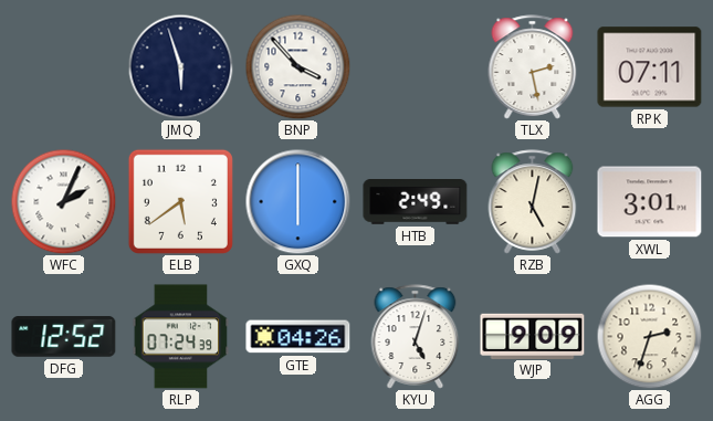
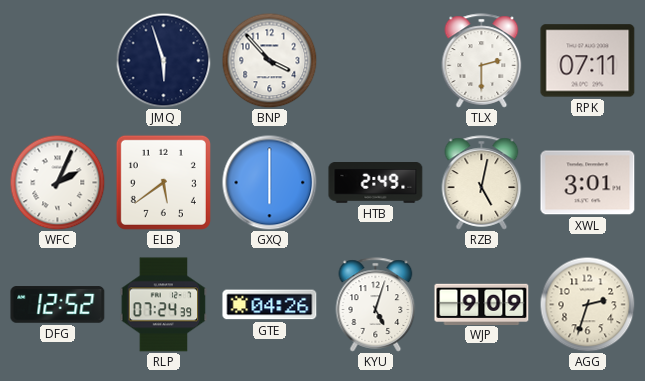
TLX: 2:28 -> 2:30 (482, 61)
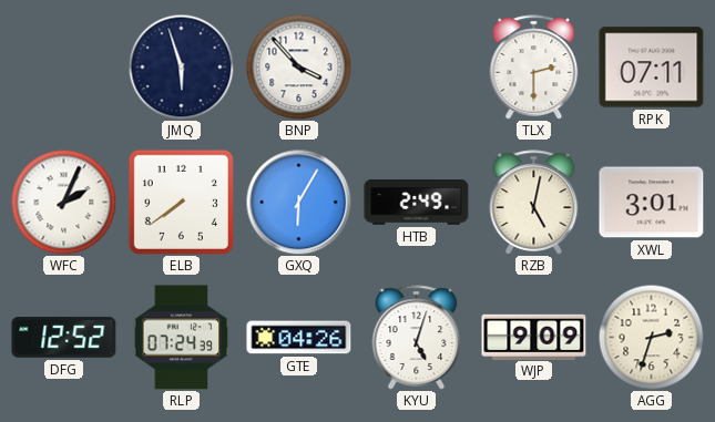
ELB: 5:39 -> 7:39 (181, 202)
GXQ: 6:00 -> 6:05 (298, 202)
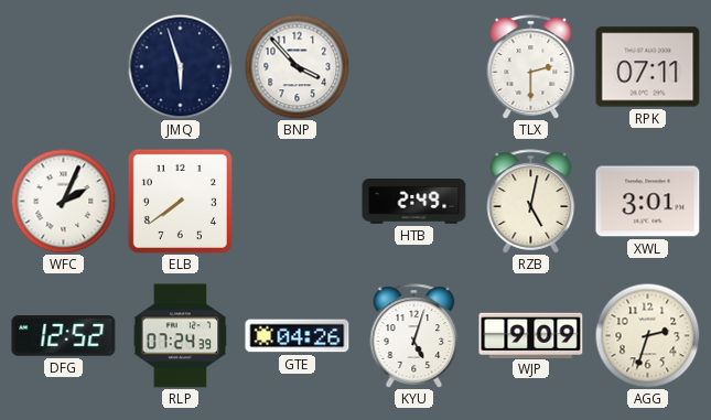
GXQ: 6:05 -> none (298, 202)
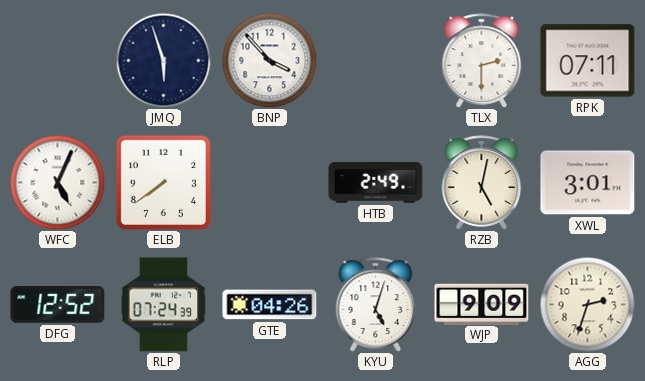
WFC: 2:04 -> 5:04 (57, 182)
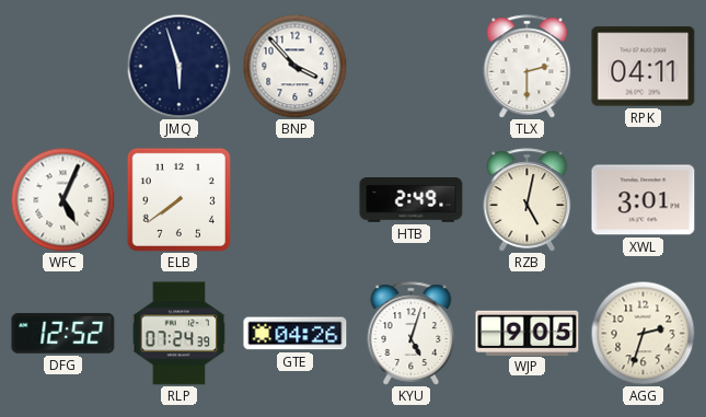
RPK: 07:11 -> 04:11 (644, 67)
WJP: 9:09 -> 9:05 (528, 333)
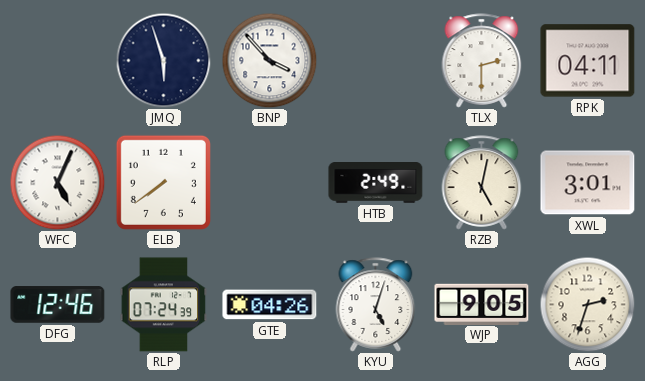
DFG: 12:52 -> 12:46 (58, 305)
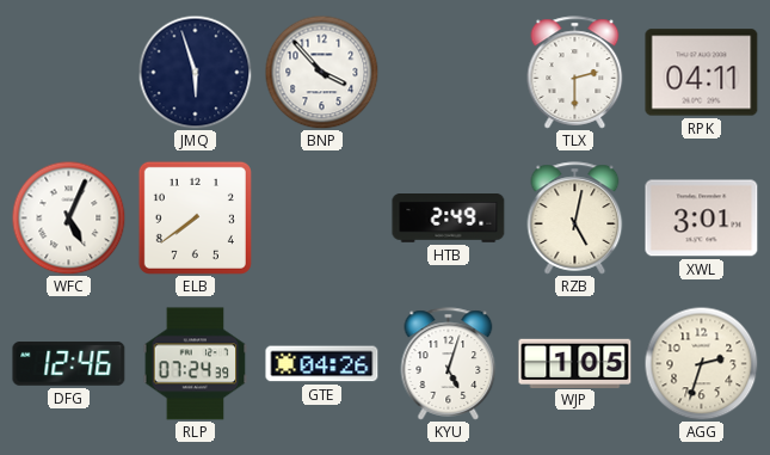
WJP: 9:05 -> 1:05 (575, 363)
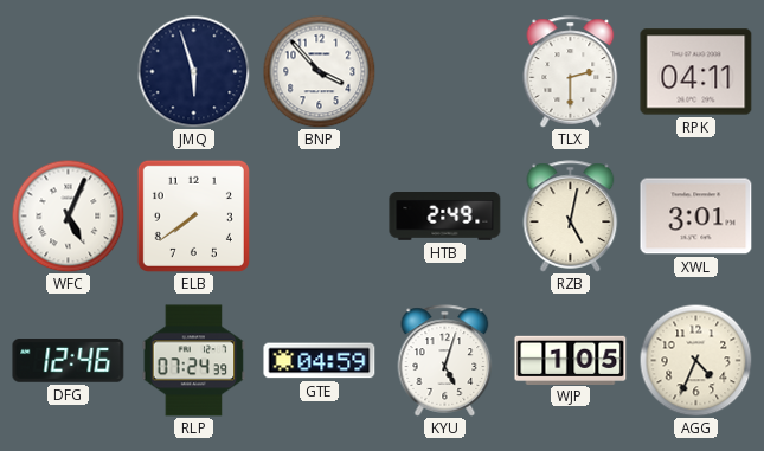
GTE: 04:26 -> 04:59 (320, 361)
AGG: 2:33 -> 4:34 (695, 360)
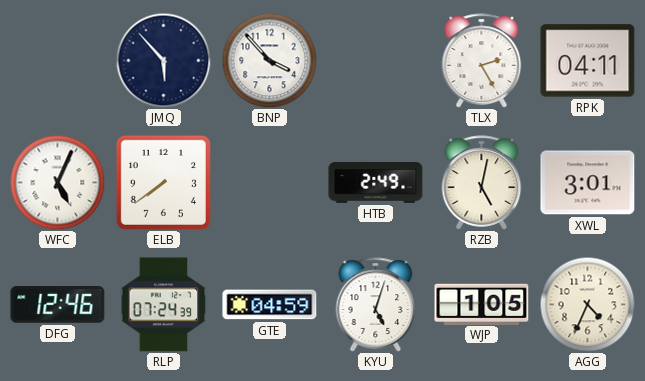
JMQ: 5:57 -> 5:53 (163, 60)
TLX: 2:30 -> 2:25 (482, 61)
